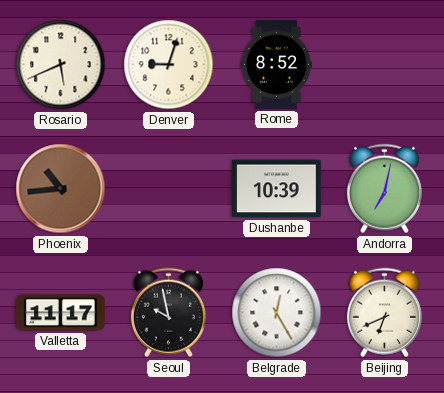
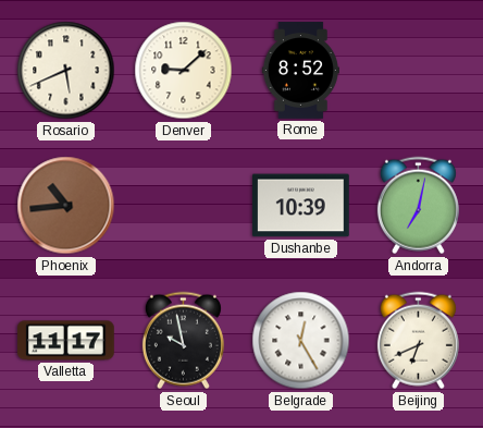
Denver: 9:03 -> 9:08 (184, 71)
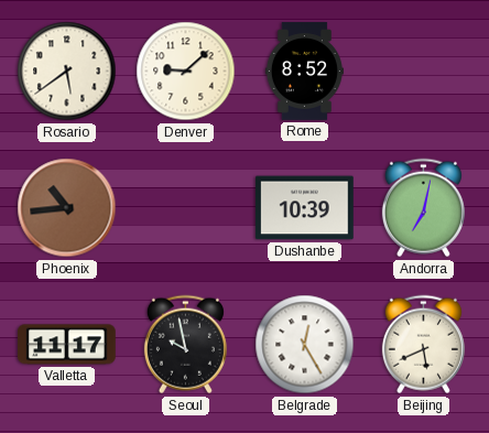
Rosario: 5:41 -> 5:39 (67, 72)
Beijing: 6:41 -> 5:41 (423, 345)
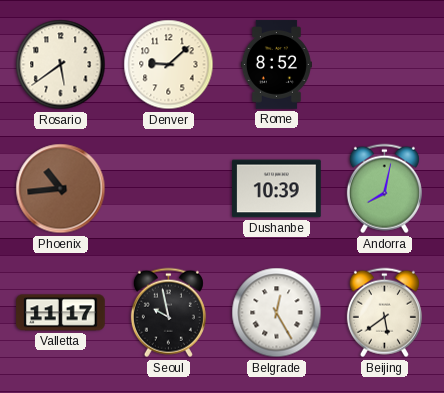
Andorra: 7:02 -> 8:02 (384, 189)
Beijing: 5:41 -> 5:39 (384, 313)
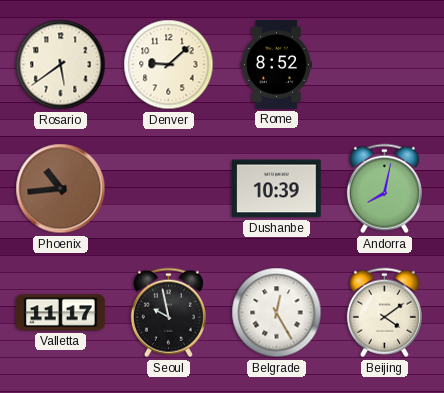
Beijing: 5:39 -> 4:09 (384, 313)
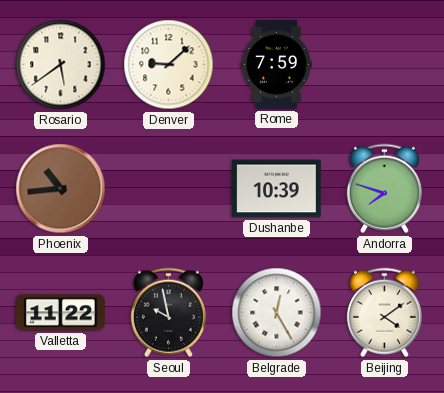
Rome: 8:52 -> 7:59 (276, 65)
Andorra: 8:02 -> 7:48 (384, 189)
Valletta: 11:17 -> 11:22 (61, 313)
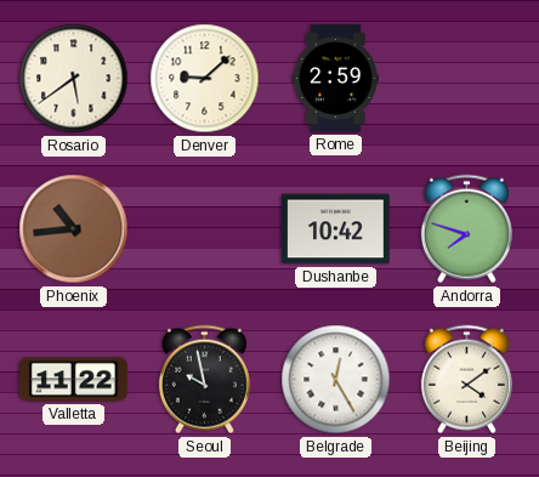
Rome: 7:59 -> 2:59 (335, 79)
Dushanbe: 10:39 -> 10:42 (336, 229)
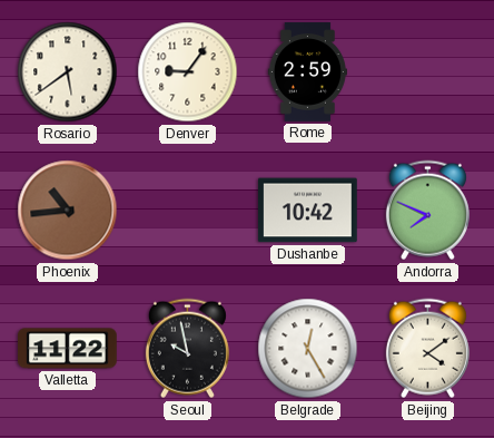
Denver: 9:08 -> 9:06 (188, 72)
Andorra: 7:48 -> 7:49 (427, 211)
